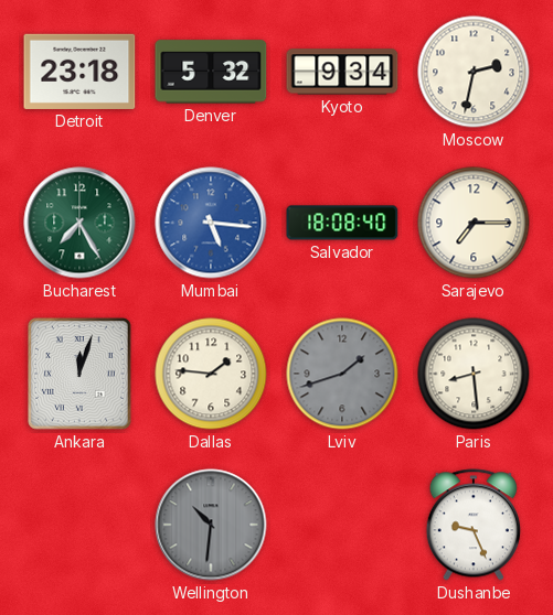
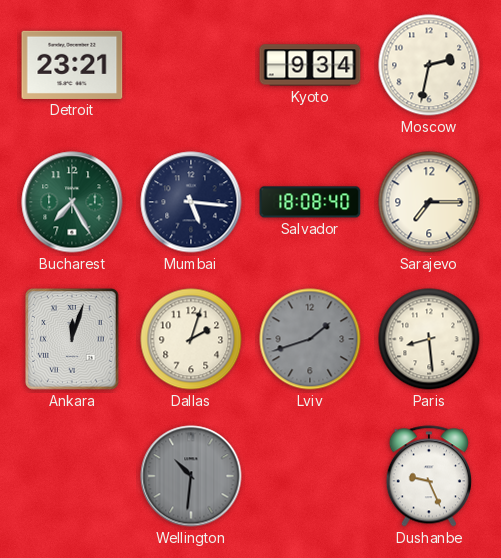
Detroit: 23:18 -> 23:21 (72, 65)
Denver: 5:32 -> none (211, 72)
Mumbai dial: blue -> navy (191, 202)
Dallas: 1:46 -> 2:03 (191, 339)
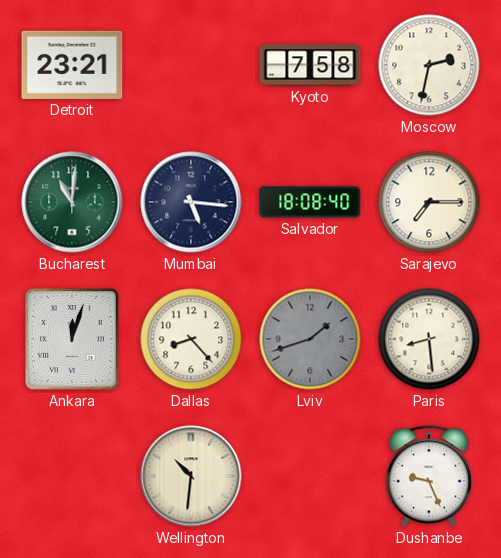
Kyoto: 9:34 -> 7:58 (310, 65)
Bucharest: 7:25 -> 11:01 (72, 202)
Dallas: 2:03 -> 8:23 (191, 339)
Wellington dial: grey -> cream (191, 476)
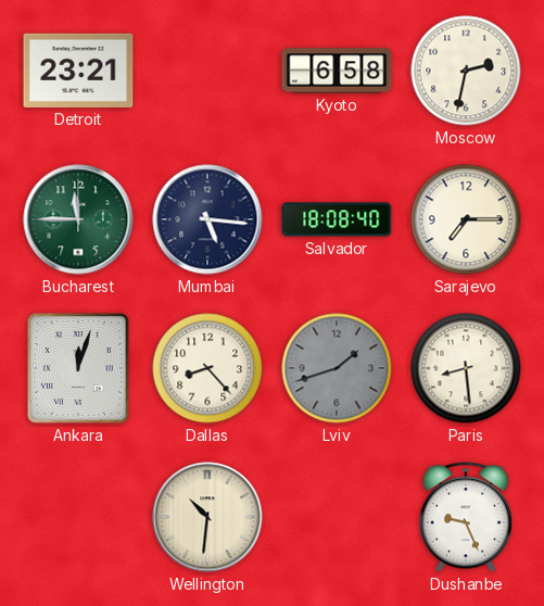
Kyoto: 7:58 -> 6:58 (337, 71)
Bucharest: 11:01 -> 11:45 (78, 219)
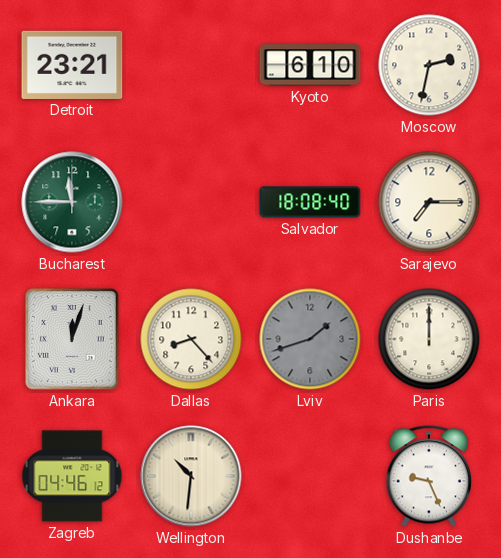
Kyoto: 6:58 -> 6:10 (310, 65)
Mumbai: 5:16 -> none (207, 219)
Paris: 8:29 -> 12:00 (429, 339)
Zagreb: none -> 04:46 (72, 476)
